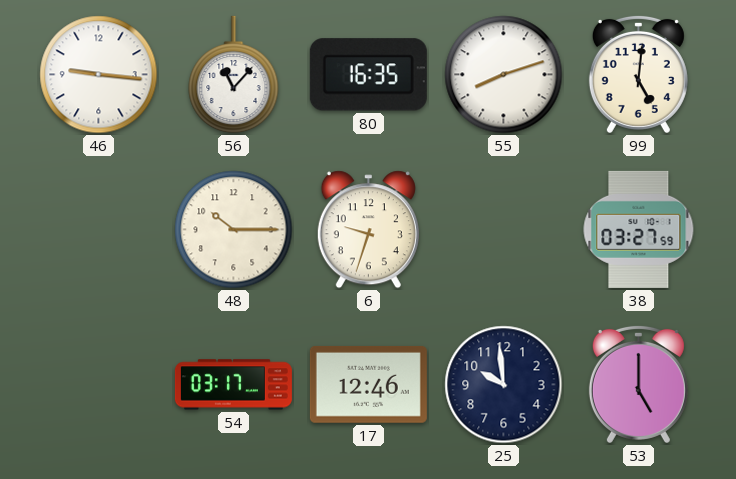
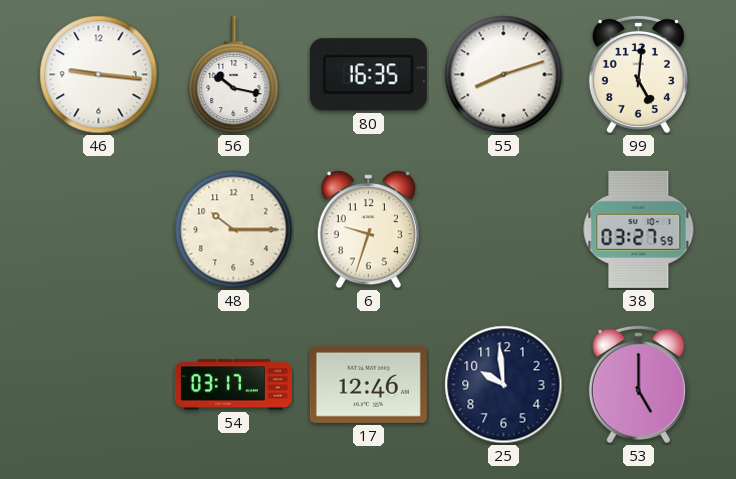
56: 11:07 -> 10:17 (234, 75)
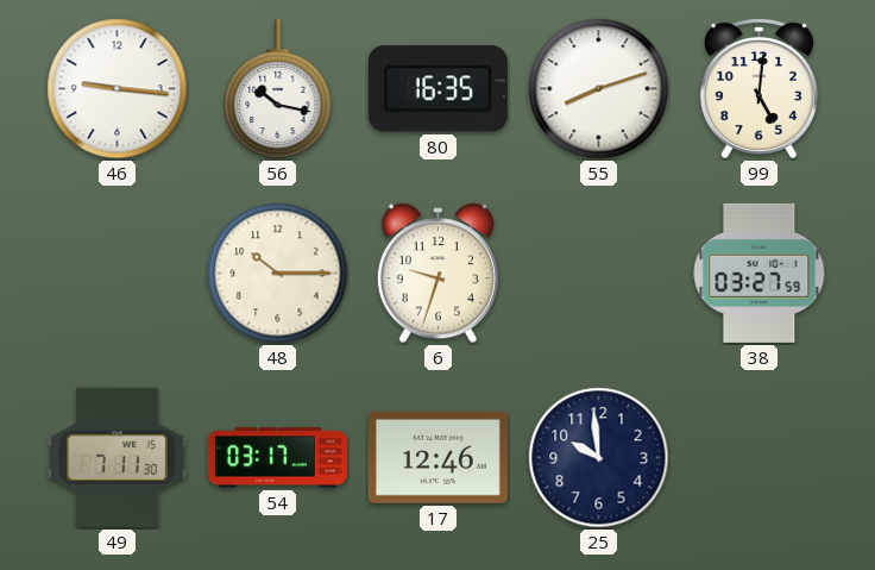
49: none -> 7:11 (118, 457)
53: 5:00 -> none (638, 384)
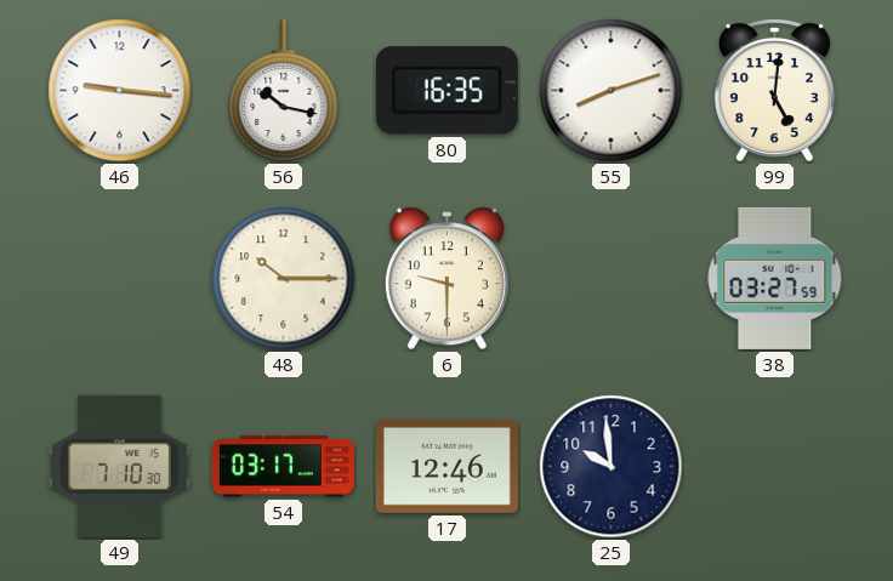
6: 9:33 -> 9:30 (447, 279)
49: 7:11 -> 7:10 (120, 466)
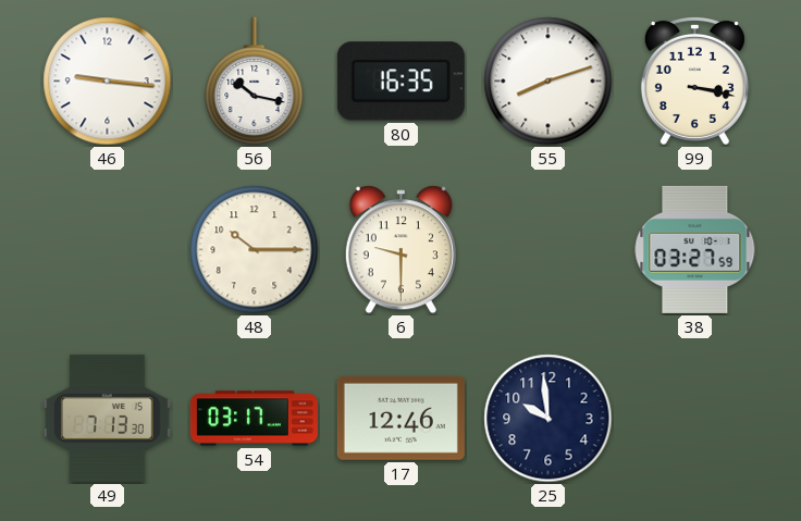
99: 5:01 -> 3:17 (694, 80)
49: 7:10 -> 7:13 (108, 418)
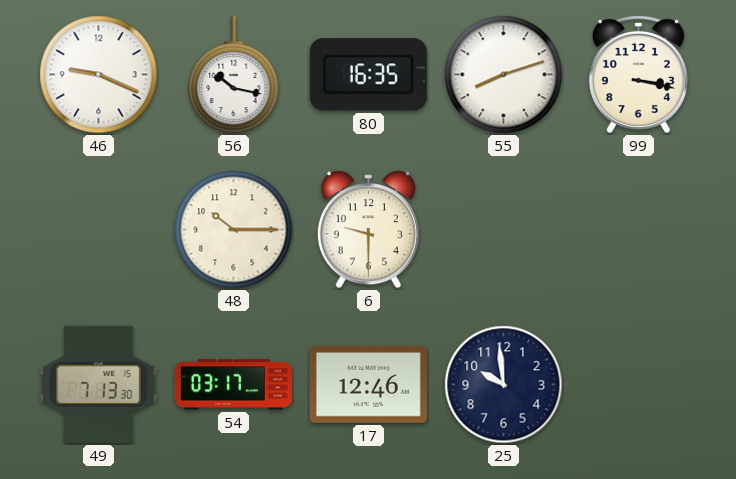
46: 9:16 -> 9:19 (99, 75)
38: 03:27 -> none (695, 249)
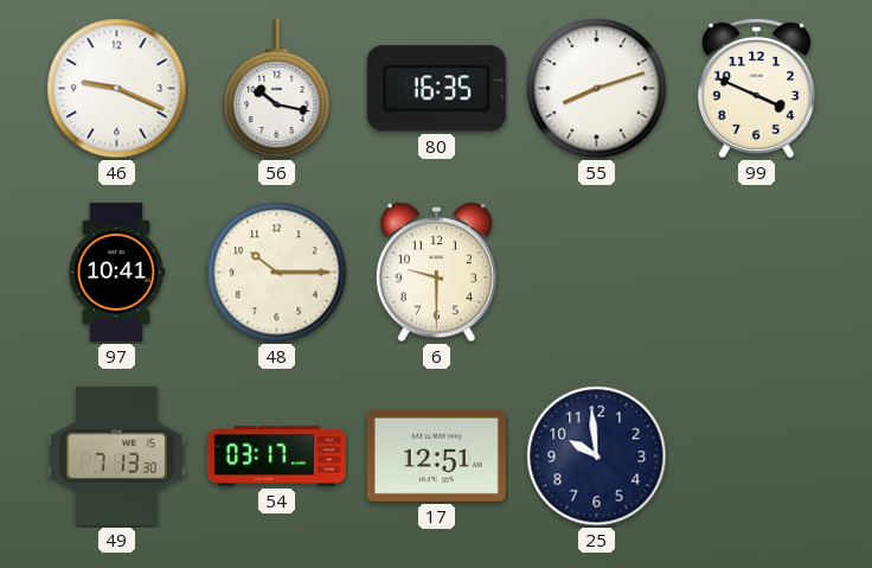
99: 3:17 -> 3:49 (756, 88)
97: none -> 10:41 (116, 272)
17: 12:46 -> 12:51 (436, 455)
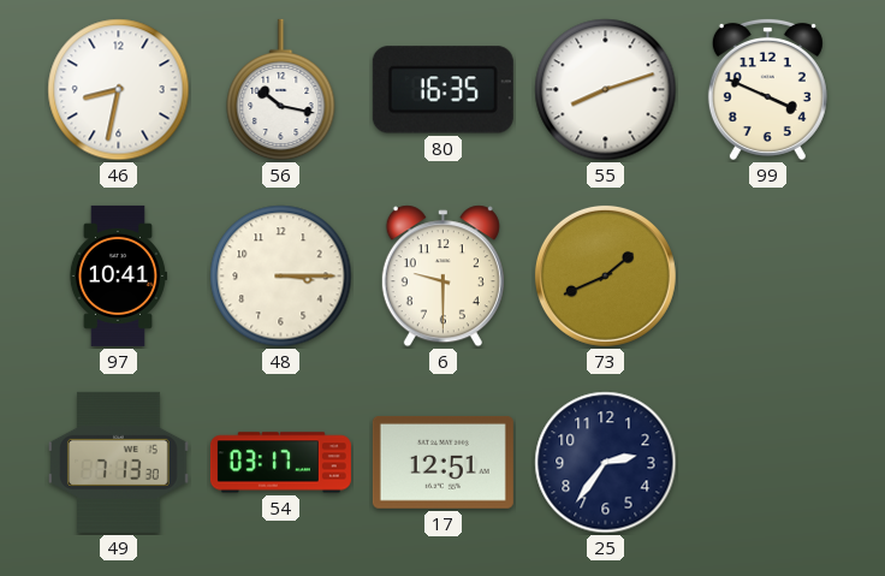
46: 9:19 -> 8:32 (119, 90)
48: 10:15 -> 3:15 (281, 277)
73: none -> 1:41 (605, 275)
25: 9:59 -> 2:36 (606, 463)
